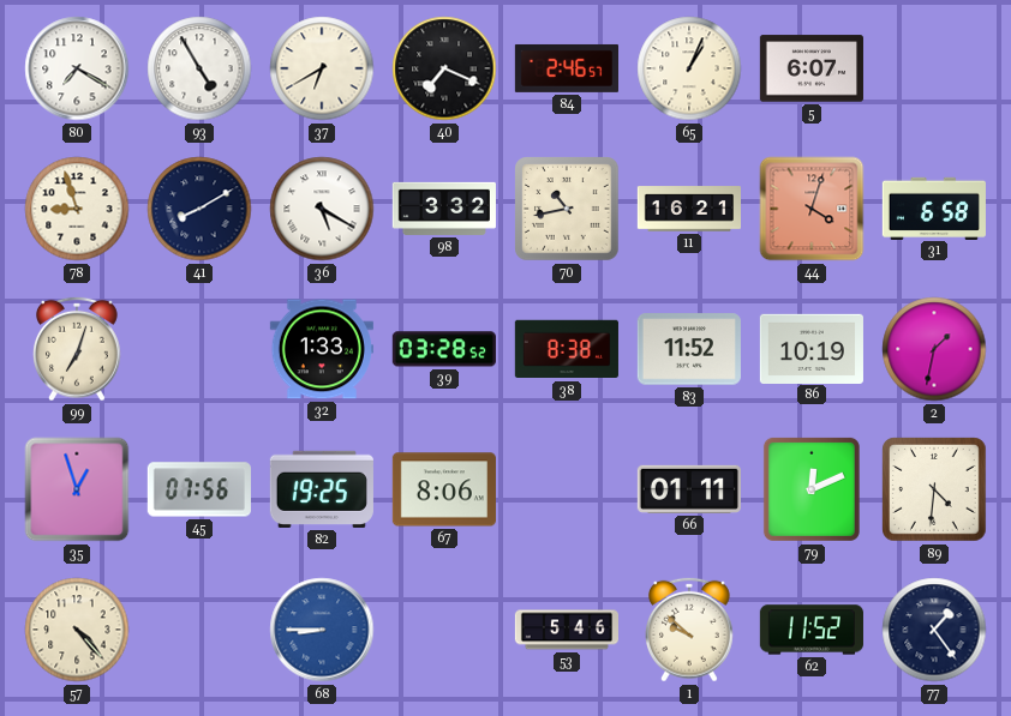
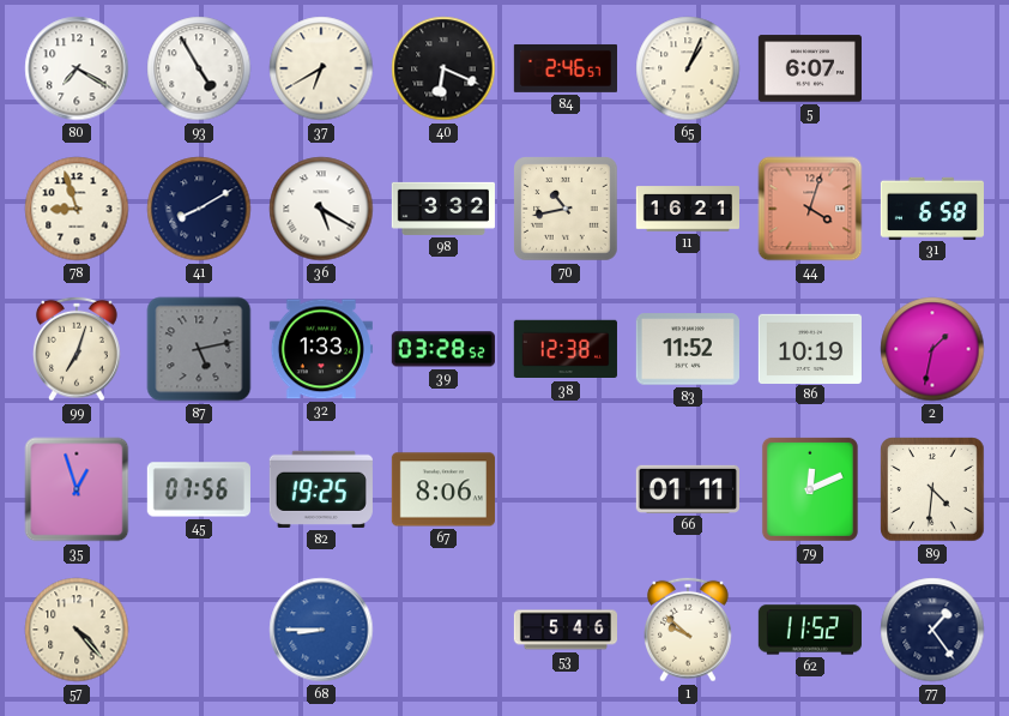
40: 7:19 -> 6:19 (443, 68)
87: none -> 5:13 (199, 349)
38: 8:38 -> 12:38 (566, 349)
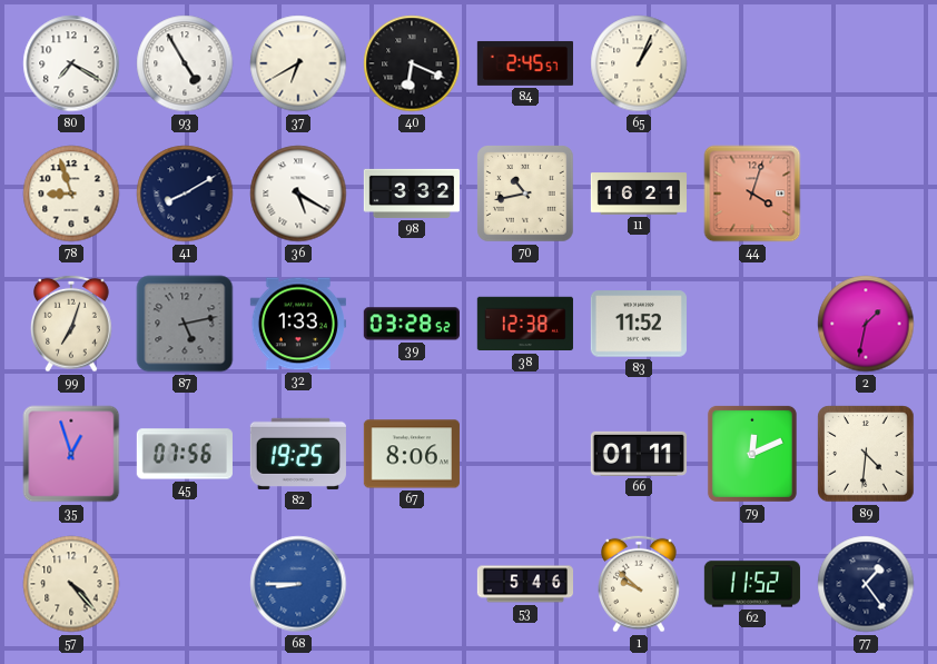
84: 2:46 -> 2:45 (524, 63)
5: 6:07 -> none (810, 68)
31: 6:58 -> none (932, 207)
86: 10:19 -> none (810, 348)
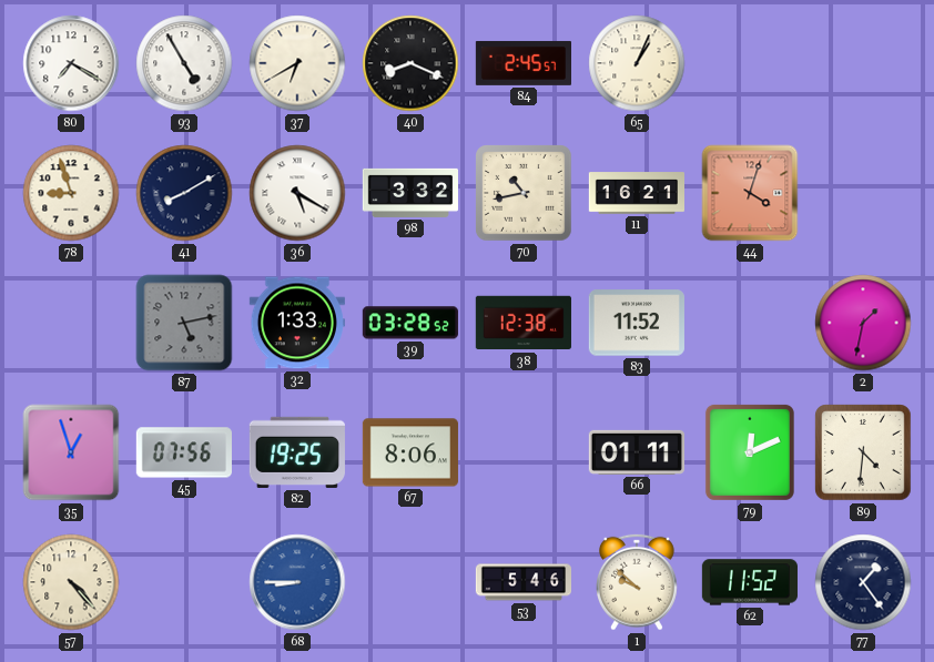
40: 6:19 -> 8:19 (410, 63)
99: 7:03 -> none (72, 324)
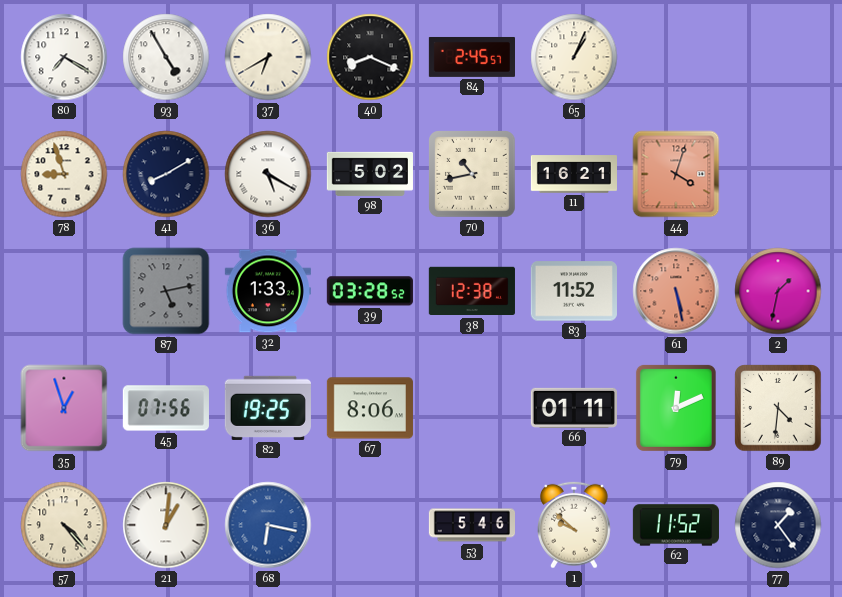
98: 3:32 -> 5:02 (370, 174)
61: none -> 5:28 (676, 291)
21: none -> 1:01 (166, 525)
68: 8:45 -> 6:17 (268, 525)
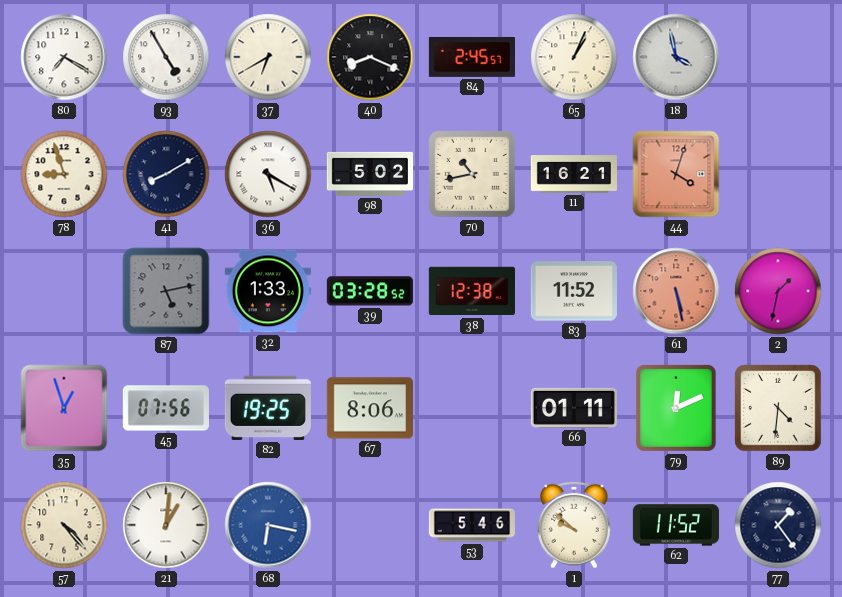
18: none -> 3:58 (676, 57)
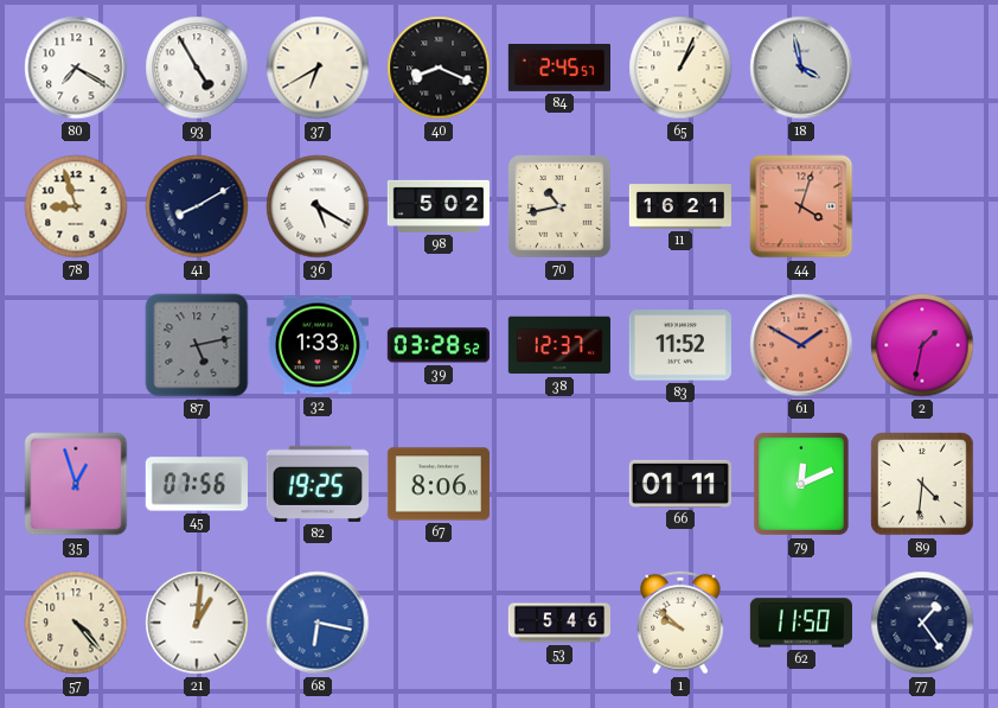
38: 12:38 -> 12:37 (559, 345)
61: 5:28 -> 1:50 (801, 345)
62: 11:52 -> 11:50 (801, 623)
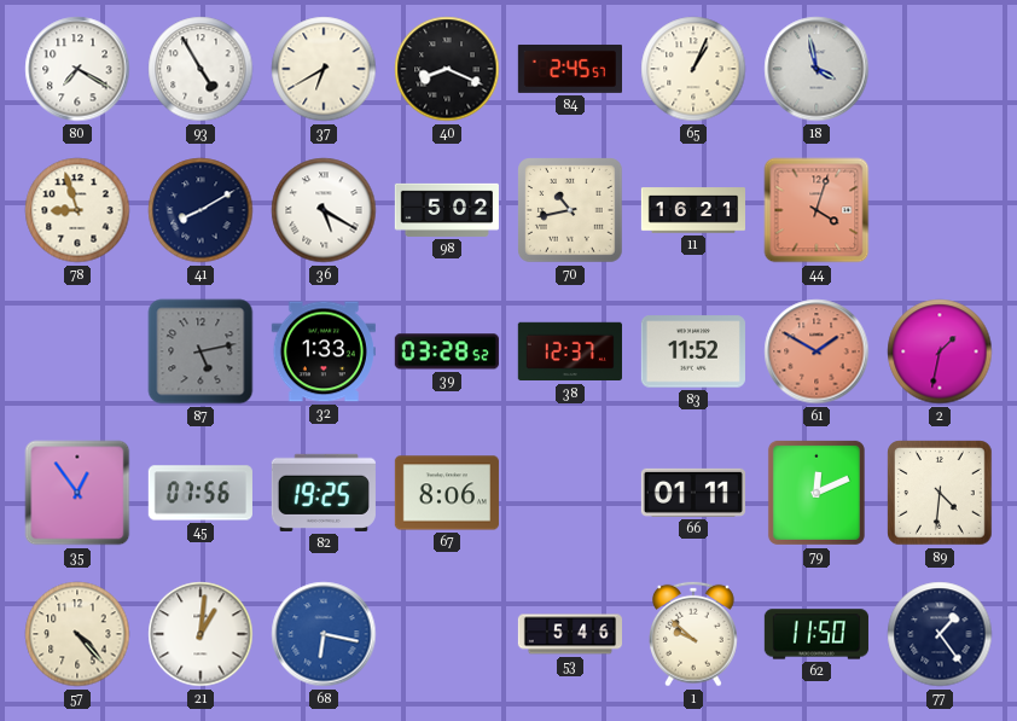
35: 12:57 -> 12:54 (77, 493)
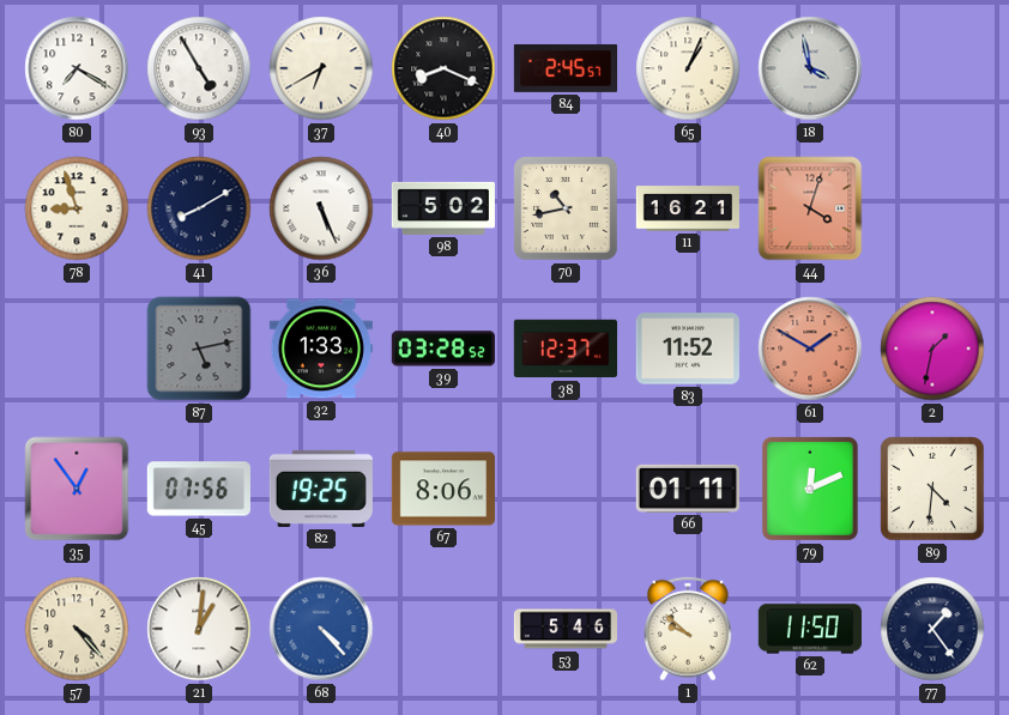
36: 5:20 -> 5:26 (321, 208)
68: 6:17 -> 4:23 (321, 629)
